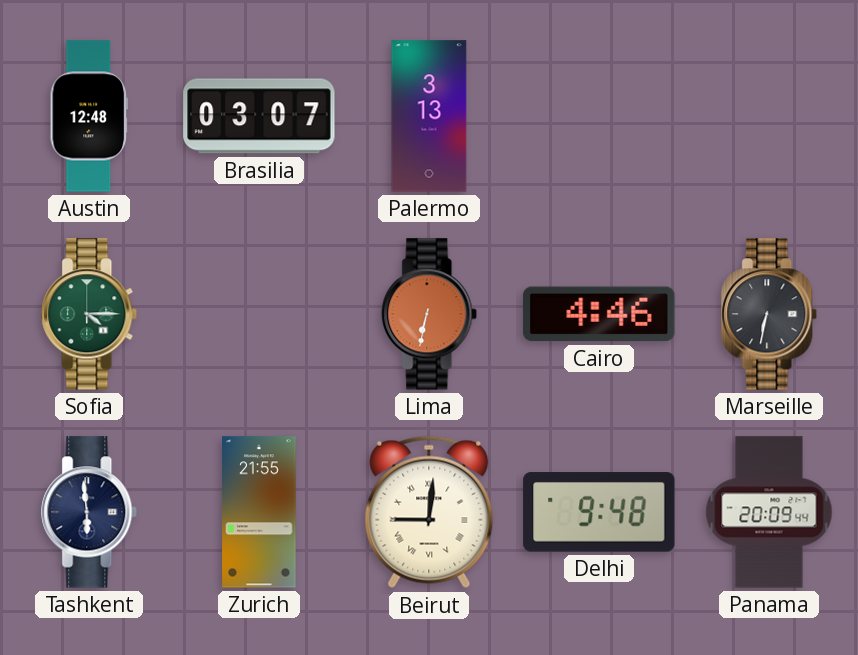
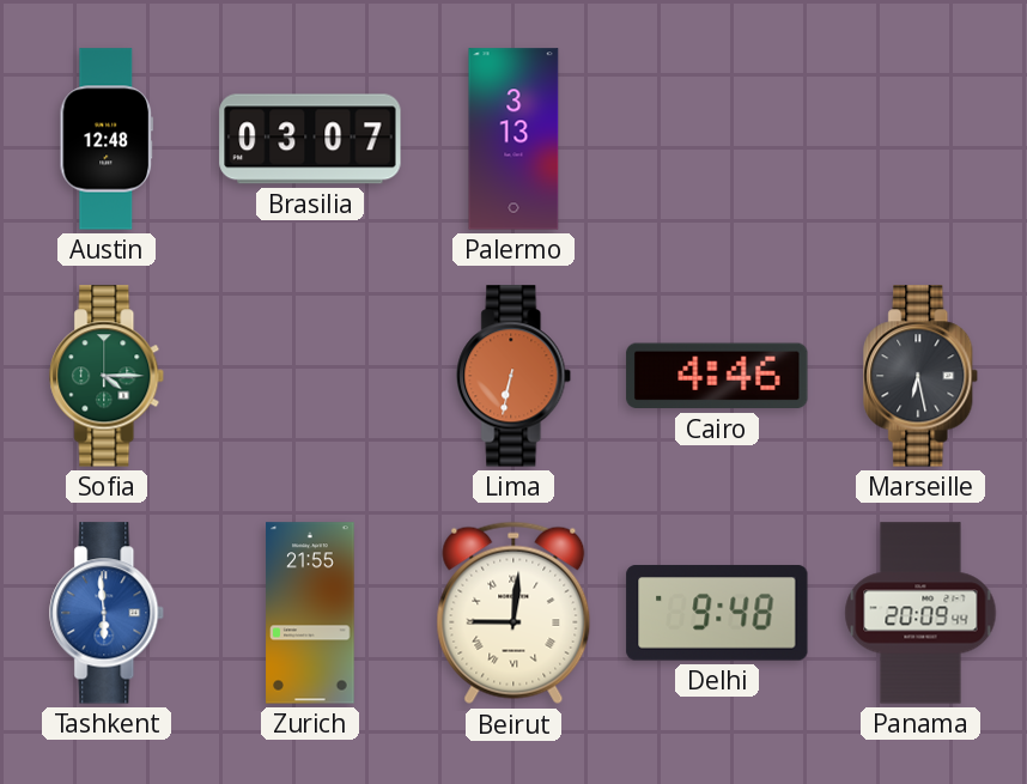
Marseille: 6:32 -> 6:28 (922, 376)
Tashkent dial: navy -> blue (108, 613)
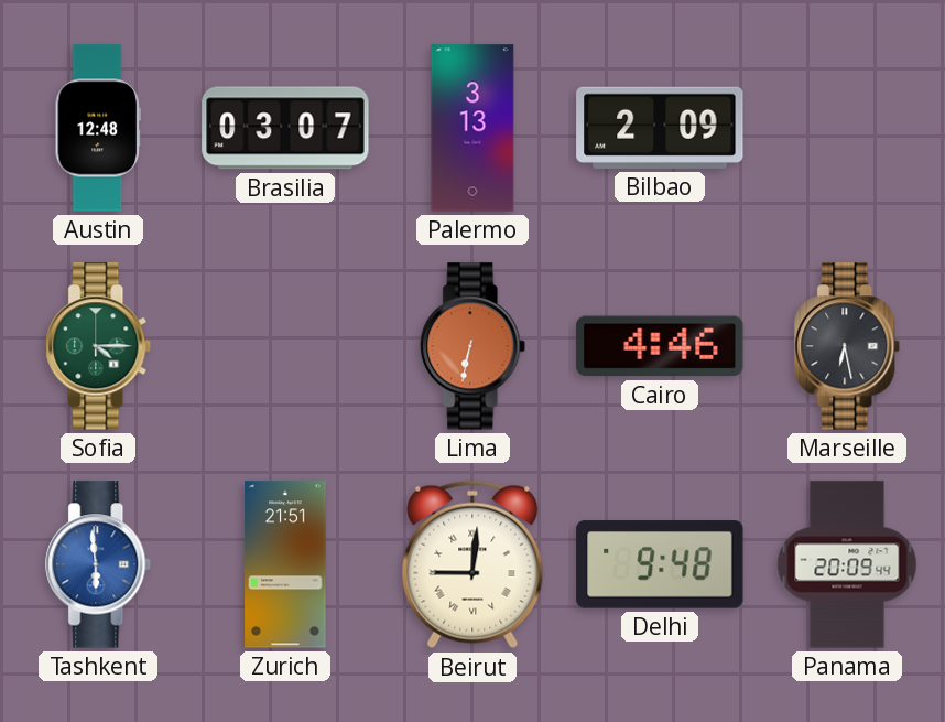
Bilbao: none -> 2:09 (660, 128)
Zurich: 21:55 -> 21:51 (285, 564)
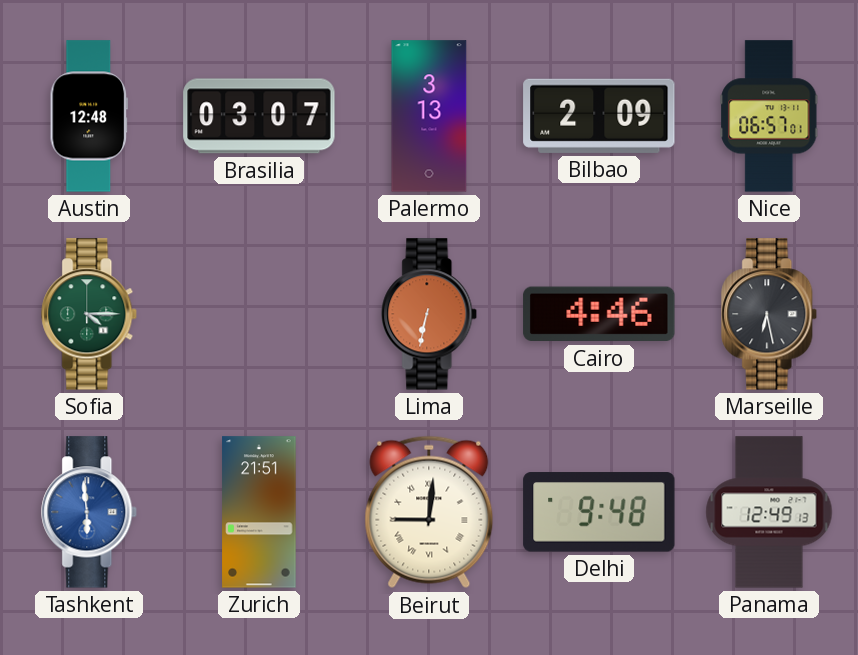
Nice: none -> 06:57 (769, 116)
Panama: 20:09 -> 12:49 (769, 512)
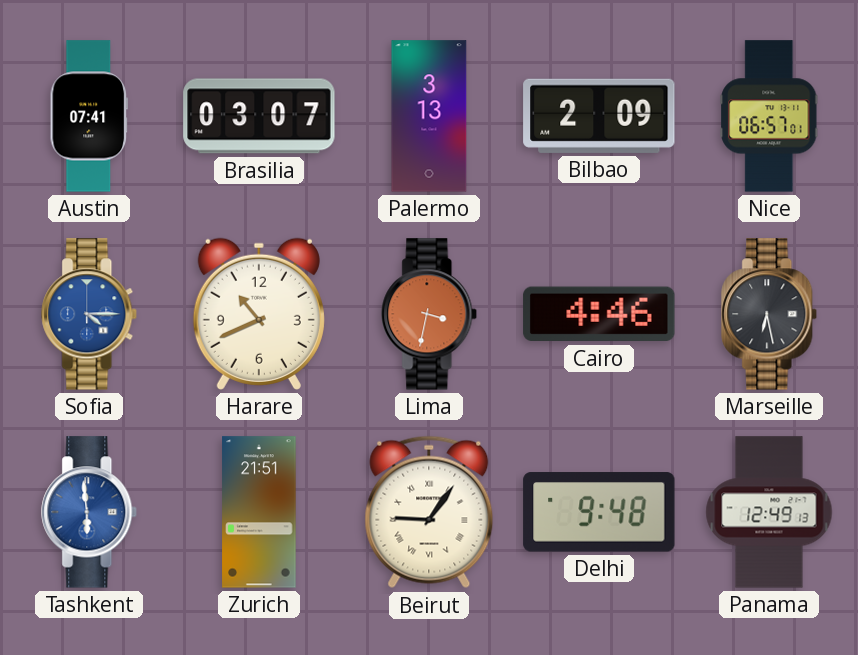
Austin: 12:48 -> 07:41 (89, 116)
Sofia dial: green -> blue (90, 314)
Harare: none -> 10:41 (259, 314)
Lima: 6:32 -> 3:32 (430, 314)
Beirut: 9:01 -> 9:06 (429, 512)
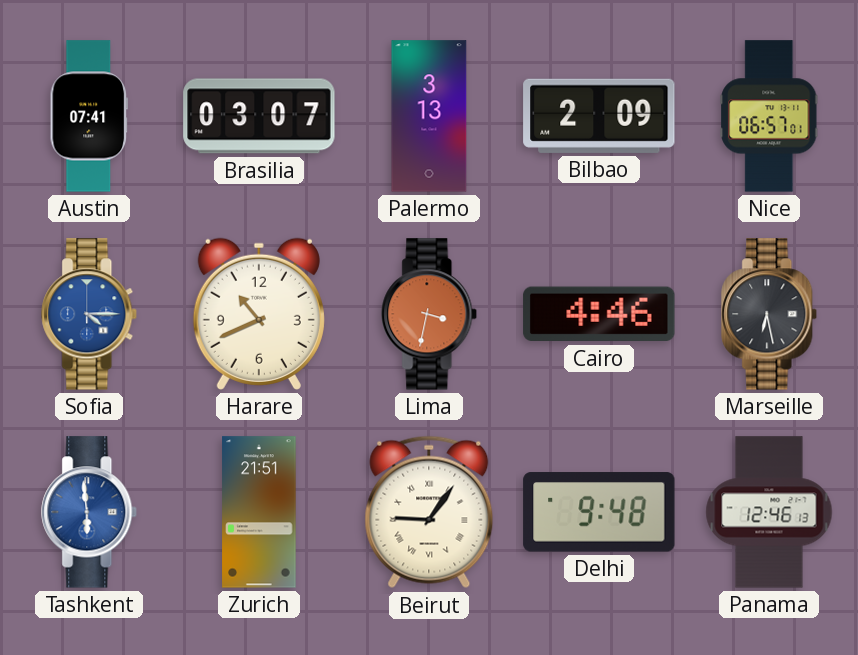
Panama: 12:49 -> 12:46 (769, 512)
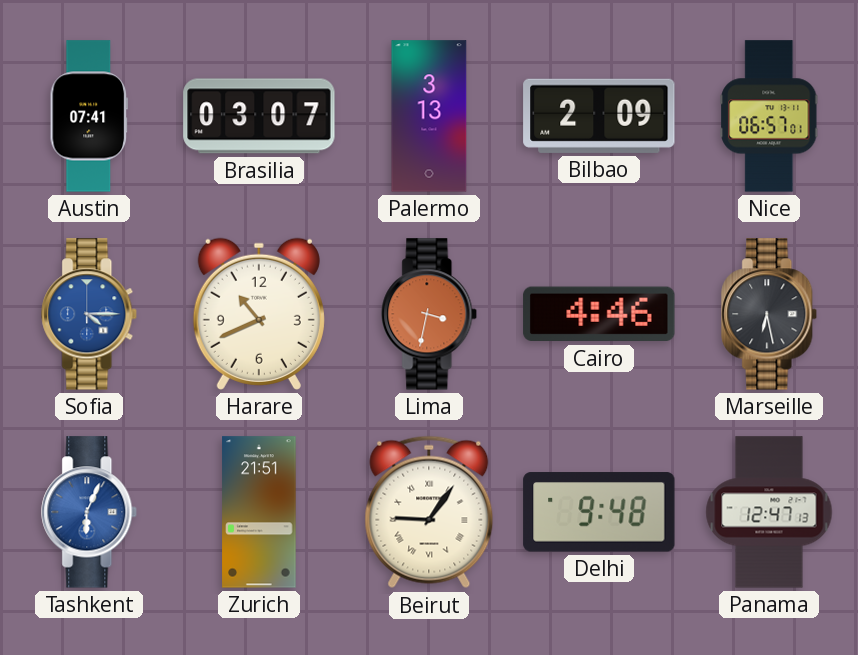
Tashkent: 5:59 -> 6:04 (90, 512)
Panama: 12:46 -> 12:47 (769, 512)
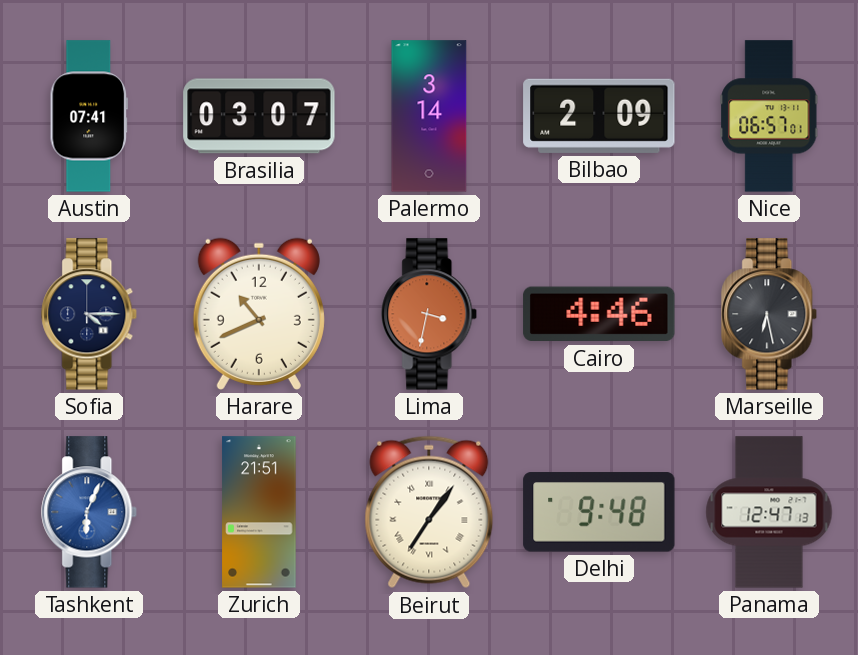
Palermo: 3:13 -> 3:14 (429, 116)
Sofia dial: blue -> navy (90, 314)
Beirut: 9:06 -> 7:06 (429, 512)
